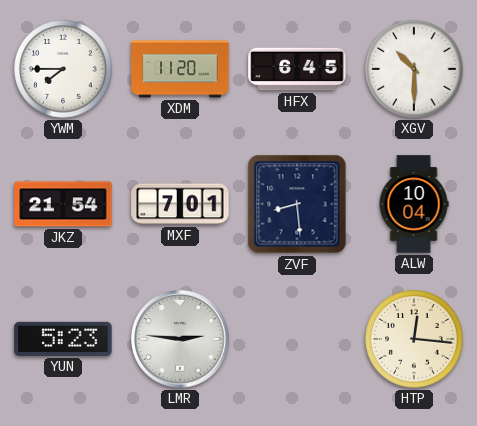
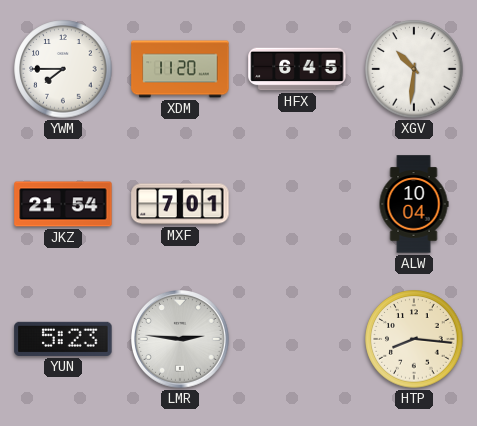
XGV: 10:30 -> 10:31 (414, 69)
ZVF: 8:29 -> none (297, 204)
HTP: 12:16 -> 8:16 (414, 339)
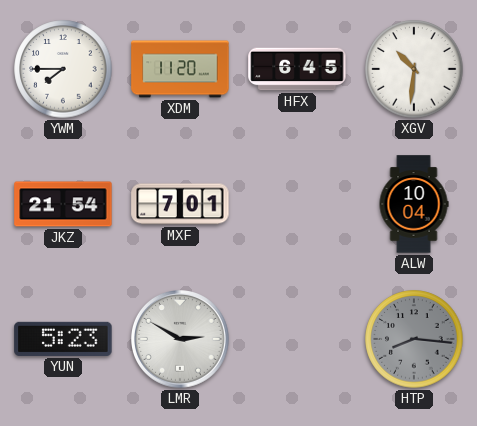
LMR: 2:46 -> 2:50 (181, 340)
HTP dial: cream -> grey (414, 339)
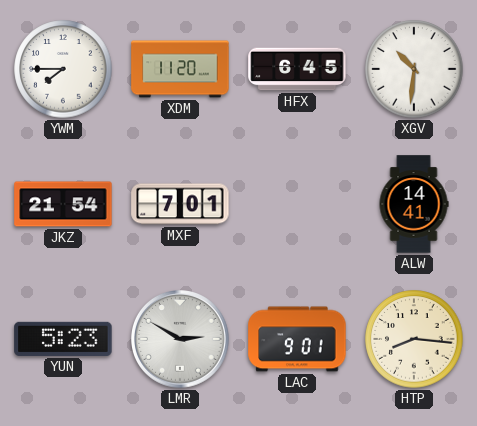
ALW: 10:04 -> 14:41 (414, 204)
LAC: none -> 9:01 (297, 339)
HTP dial: grey -> cream (414, 339)
